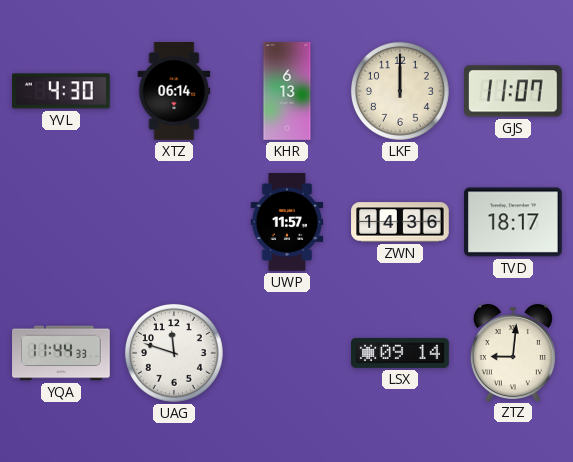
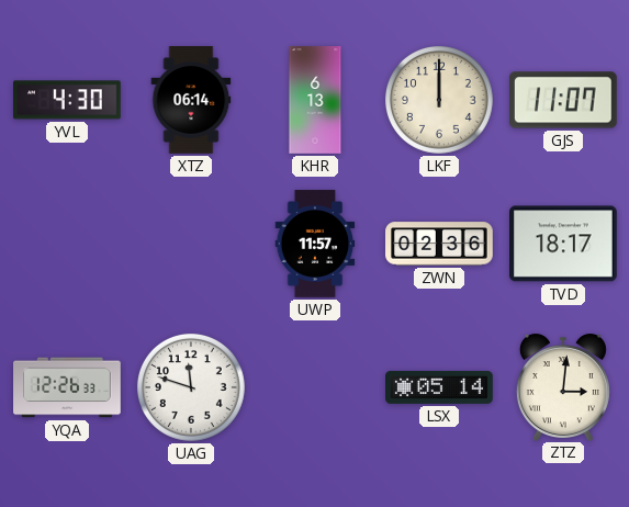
ZWN: 14:36 -> 02:36 (439, 244)
YQA: 11:44 -> 12:26 (67, 387)
LSX: 09:14 -> 05:14 (439, 387)
ZTZ: 9:01 -> 3:01 (563, 387)
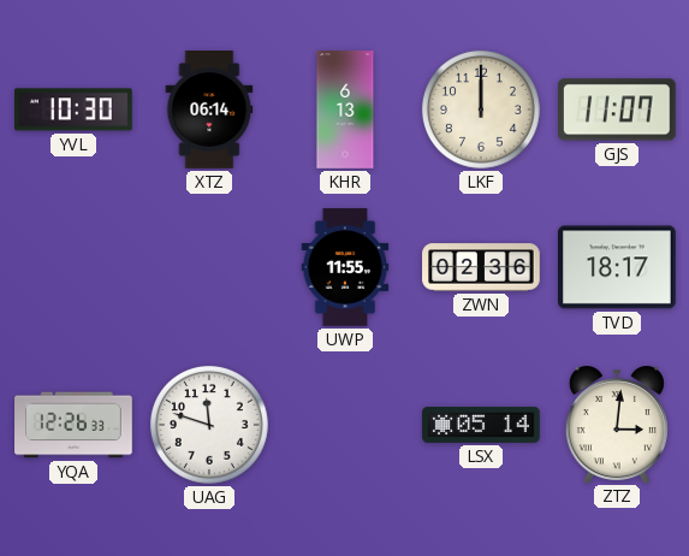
YVL: 4:30 -> 10:30 (75, 110)
UWP: 11:57 -> 11:55 (345, 267)
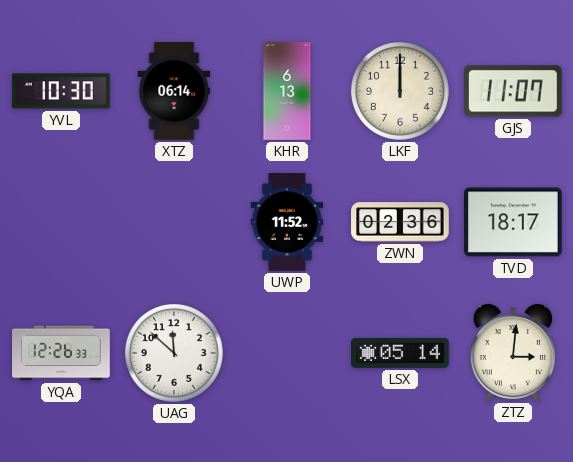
UWP: 11:55 -> 11:52 (287, 222)
UAG: 11:48 -> 11:52 (174, 353)
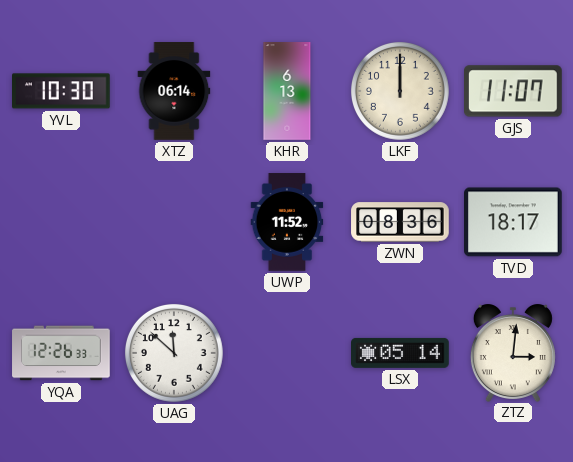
ZWN: 02:36 -> 08:36 (400, 222)
